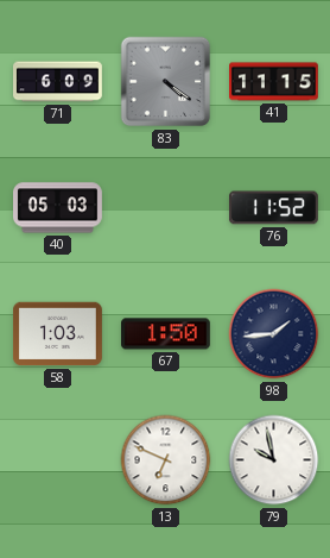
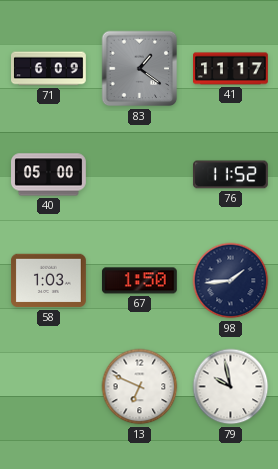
83: 4:21 -> 1:21 (140, 69)
41: 11:15 -> 11:17 (231, 69)
40: 05:03 -> 05:00 (49, 175)
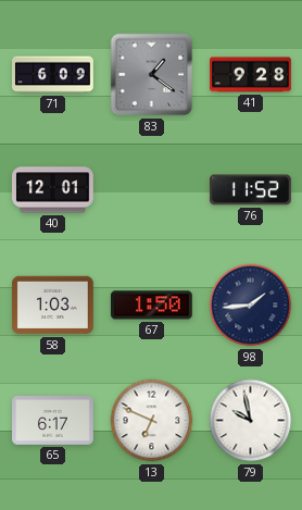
41: 11:17 -> 9:28 (251, 75)
40: 05:00 -> 12:01 (53, 190)
65: none -> 6:17 (53, 421)
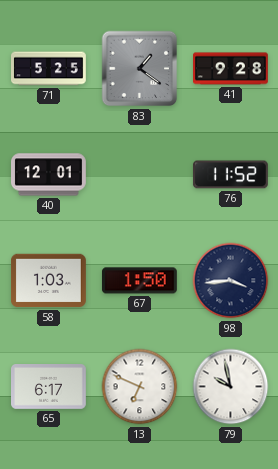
71: 6:09 -> 5:25 (49, 69)
98: 1:44 -> 3:44 (231, 281)
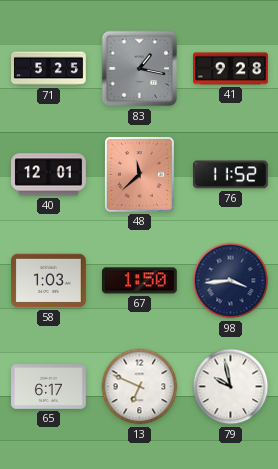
83: 1:21 -> 1:17 (140, 69)
48: none -> 11:38 (139, 174)
